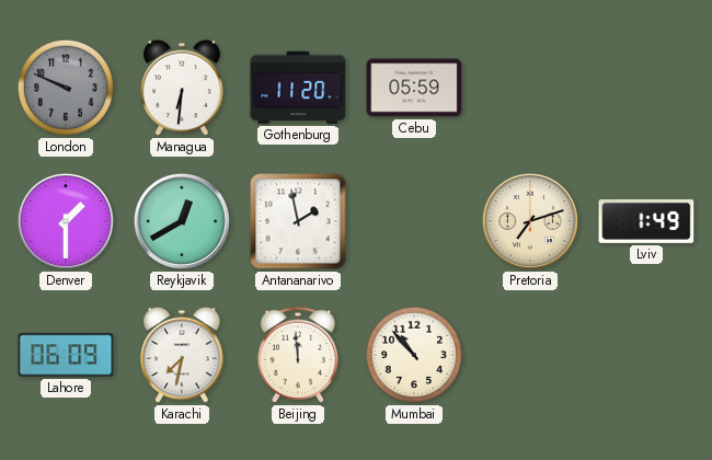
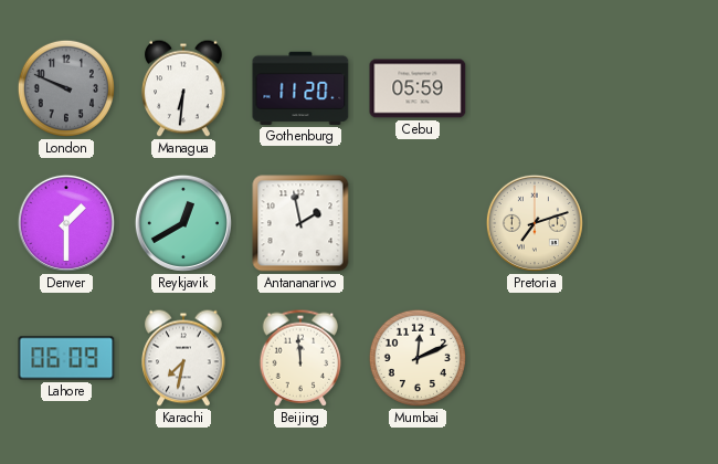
Lviv: 1:49 -> none (646, 221)
Mumbai: 10:53 -> 12:11 (418, 358)
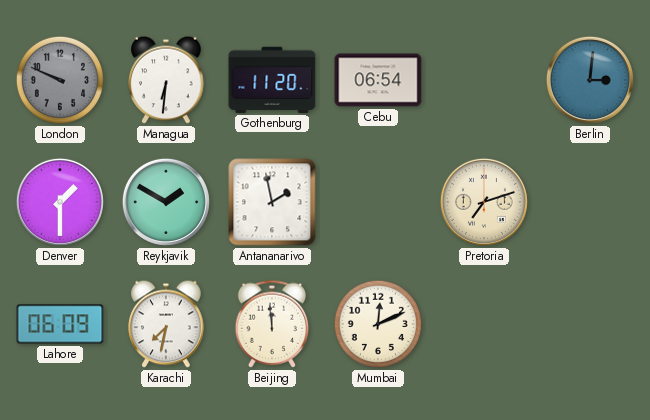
Cebu: 05:59 -> 06:54 (378, 80)
Berlin: none -> 3:01 (590, 80)
Reykjavik: 12:40 -> 1:50 (166, 202)
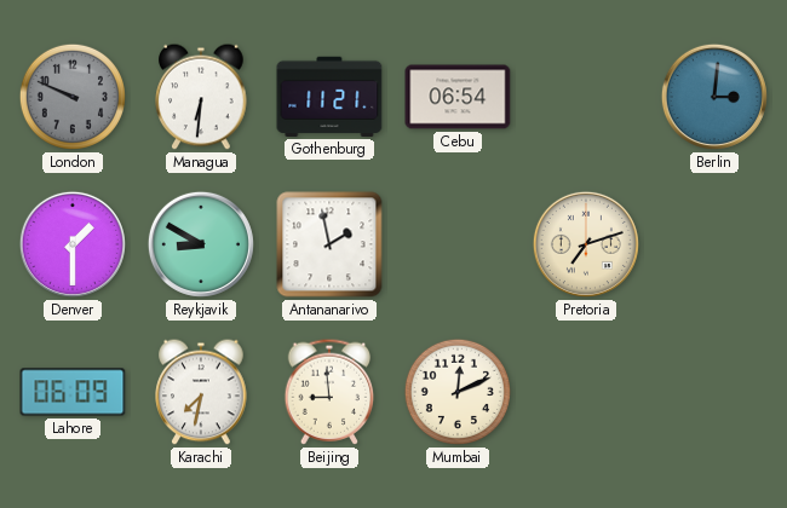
Gothenburg: 11:20 -> 11:21 (329, 97)
Reykjavik: 1:50 -> 8:50 (201, 244)
Beijing: 11:59 -> 8:59 (329, 392)
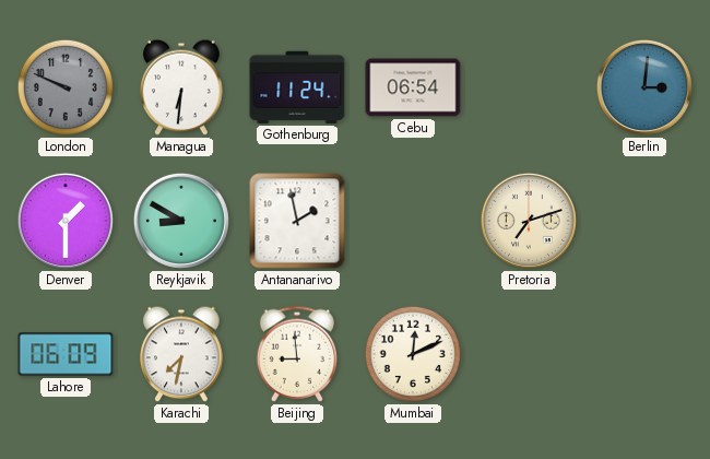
Gothenburg: 11:21 -> 11:24 (297, 87)
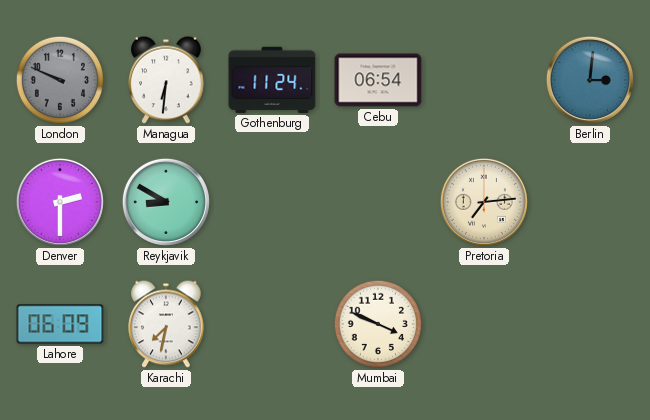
Denver: 1:30 -> 2:30 (60, 202)
Antananarivo: 1:58 -> none (297, 221)
Pretoria: 7:12 -> 7:14 (484, 202)
Beijing: 8:59 -> none (297, 354)
Mumbai: 12:11 -> 3:49 (378, 324)
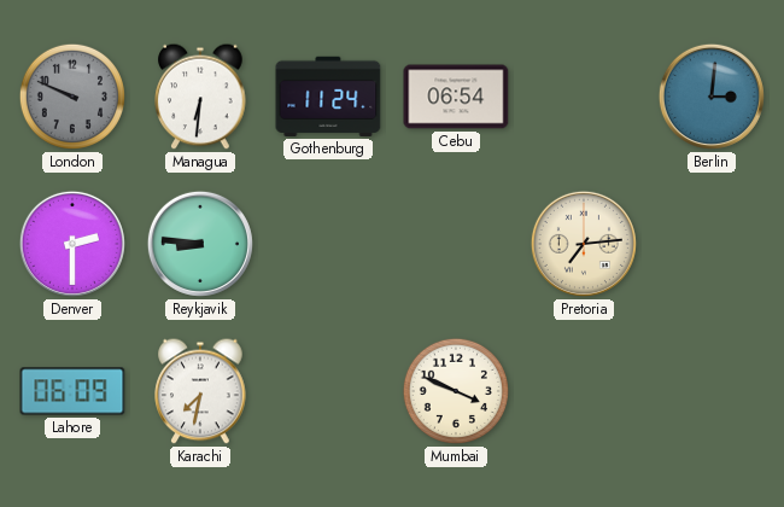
Reykjavik: 8:50 -> 8:46 (200, 244)
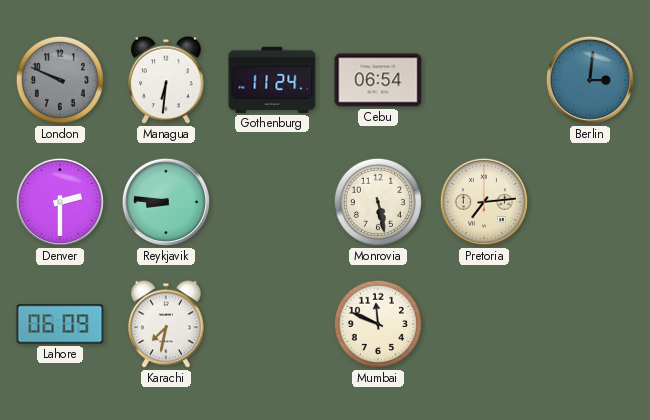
Monrovia: none -> 5:28 (378, 202)
Mumbai: 3:49 -> 11:49 (378, 324)
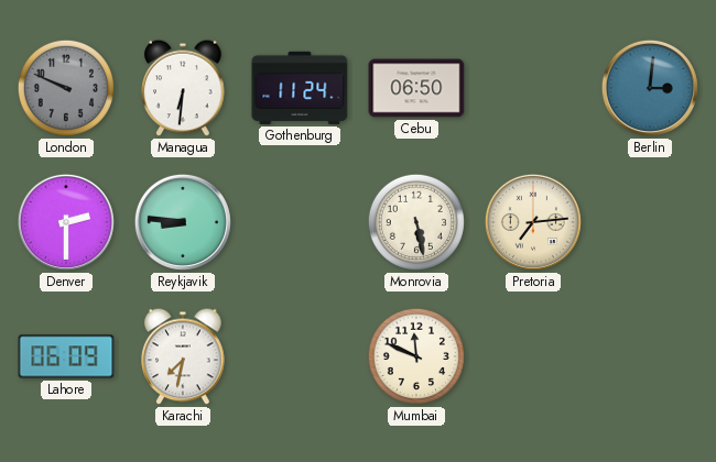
Cebu: 06:54 -> 06:50 (416, 88)
